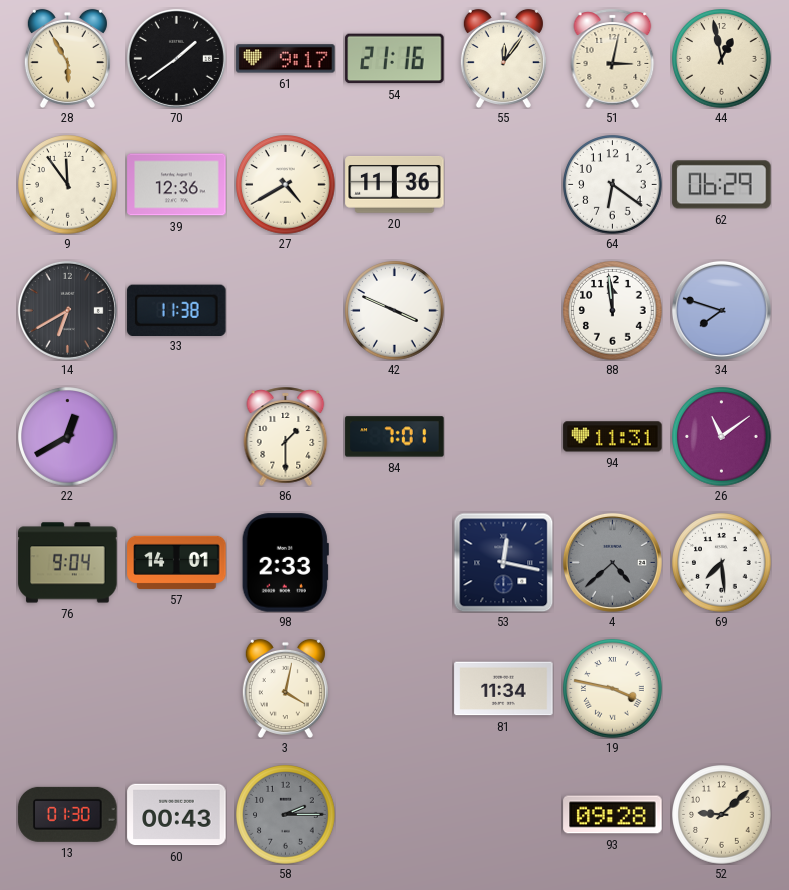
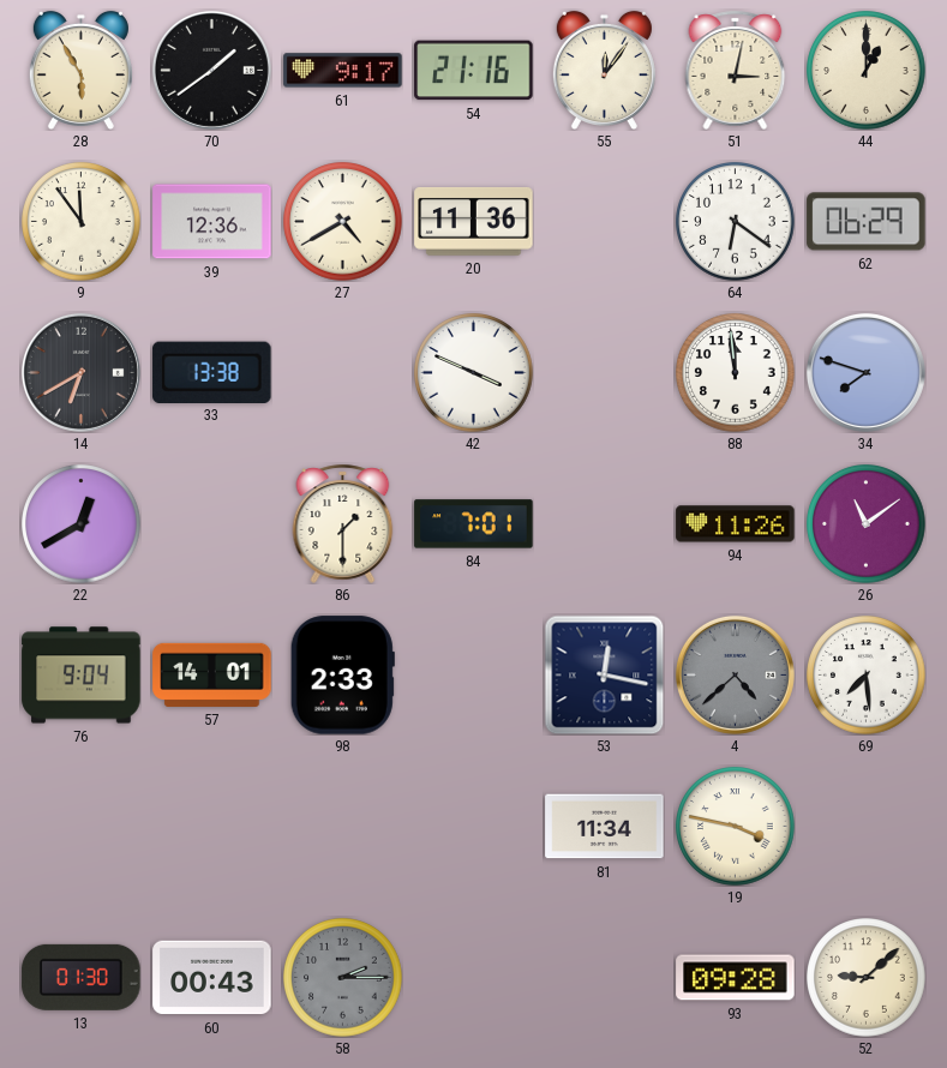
44: 12:58 -> 1:00 (867, 71)
33: 11:38 -> 13:38 (212, 372)
94: 11:31 -> 11:26 (736, 524)
3: 4:02 -> none (285, 688)
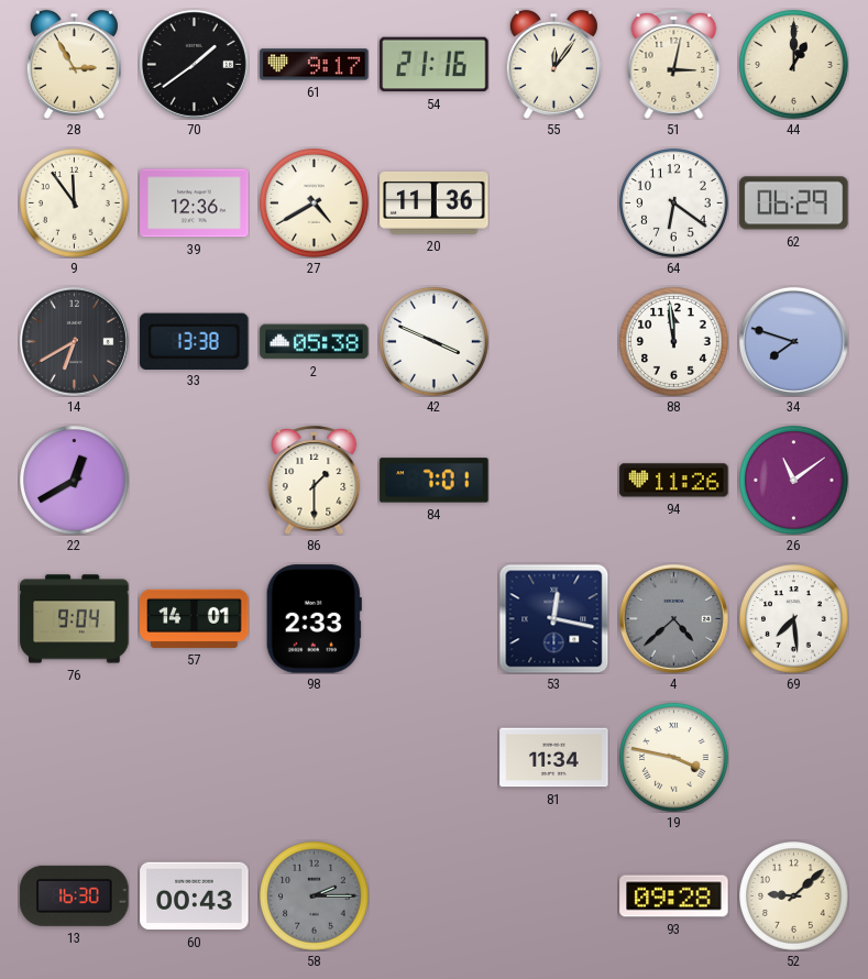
28: 5:55 -> 2:55 (74, 64)
2: none -> 05:38 (315, 342)
13: 01:30 -> 16:30 (75, 895)
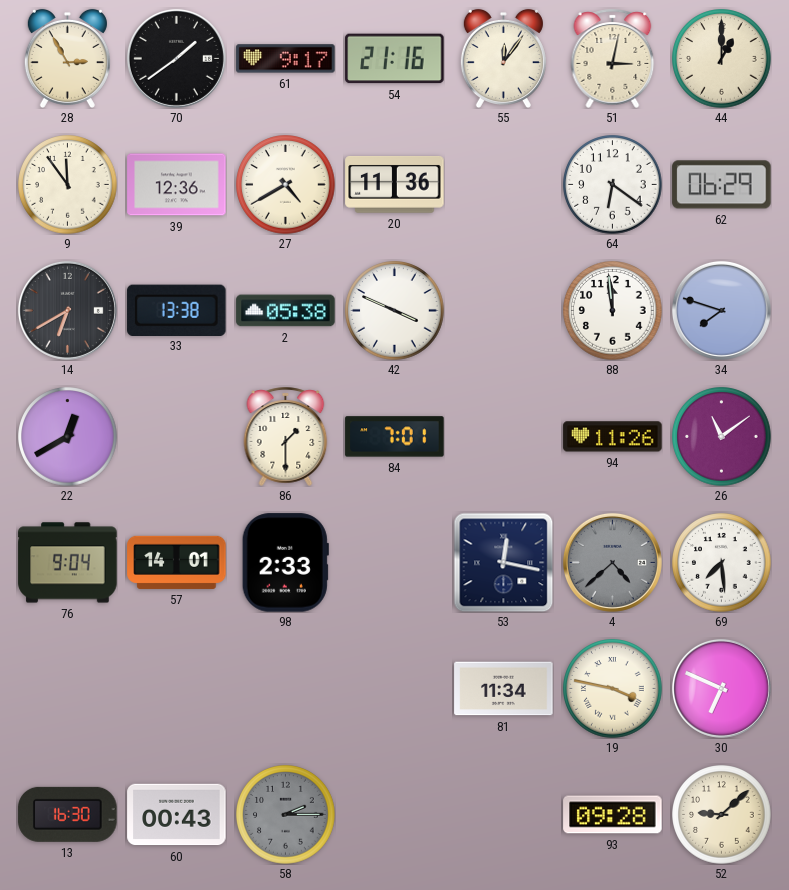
30: none -> 6:49 (721, 688)
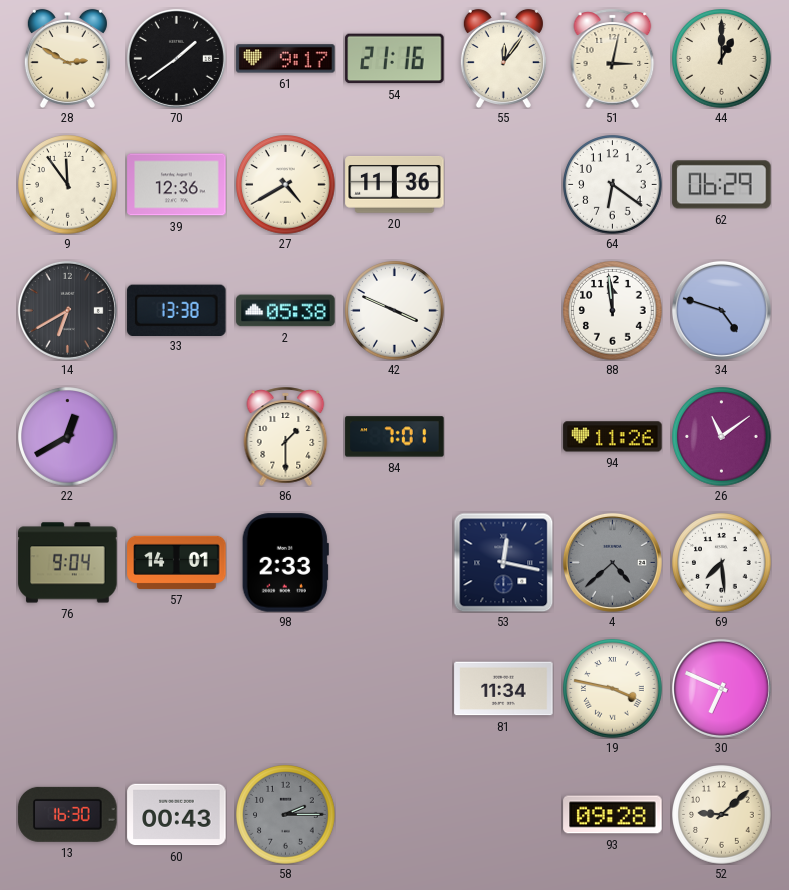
28: 2:55 -> 2:50 (67, 58)
34: 7:48 -> 4:48 (721, 310)
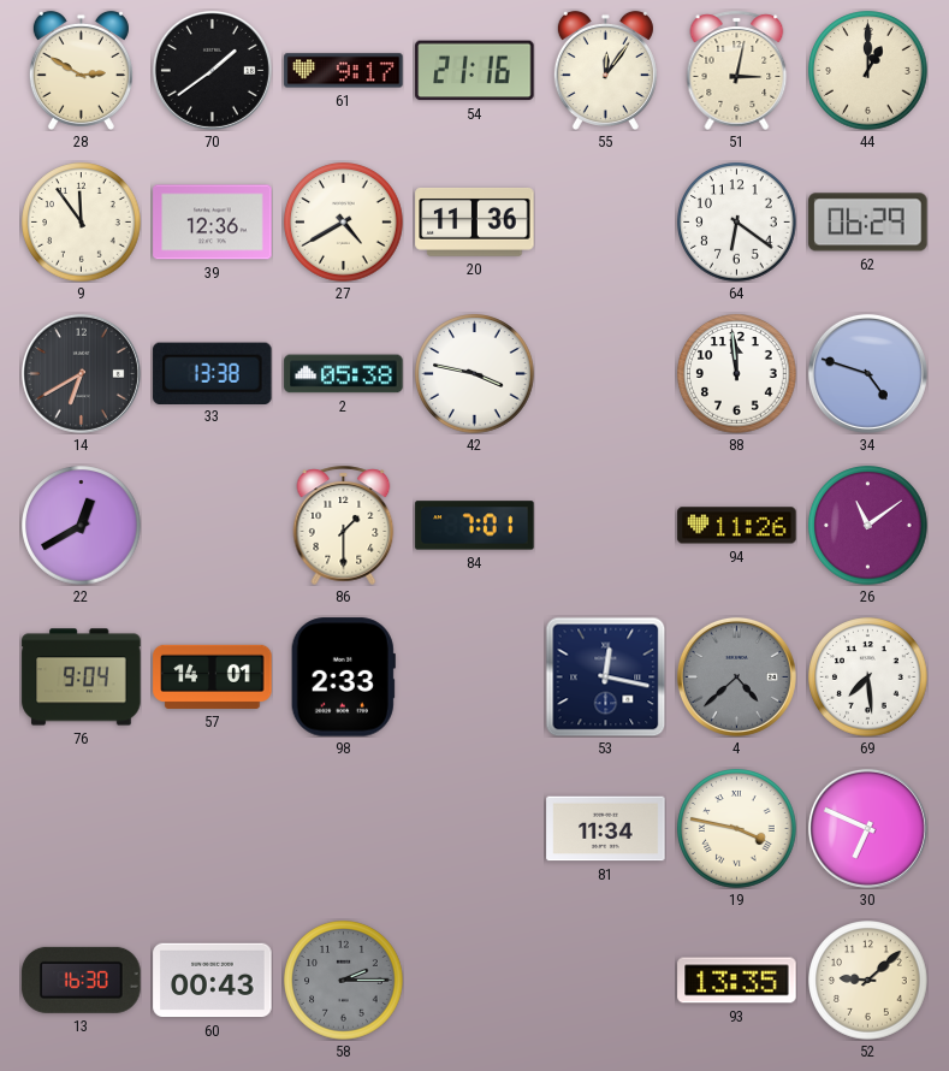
42: 3:49 -> 3:47 (475, 374)
93: 09:28 -> 13:35 (737, 981)
